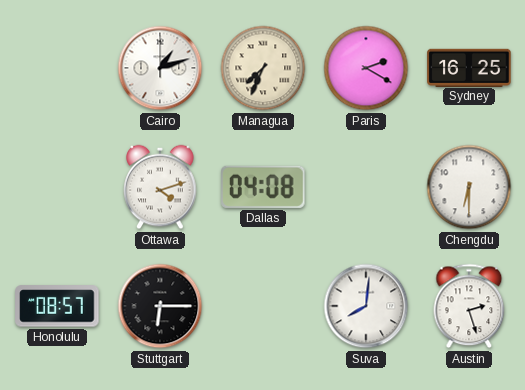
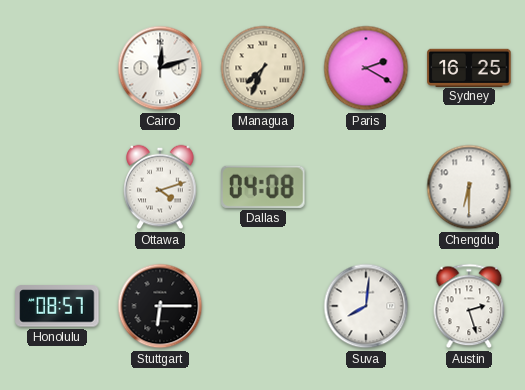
Cairo: 1:12 -> 12:12 (160, 68)
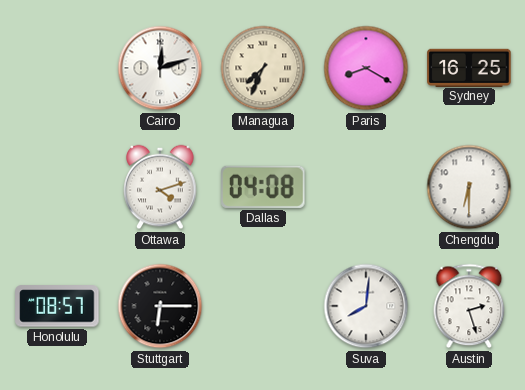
Paris: 2:20 -> 8:20 (366, 68)
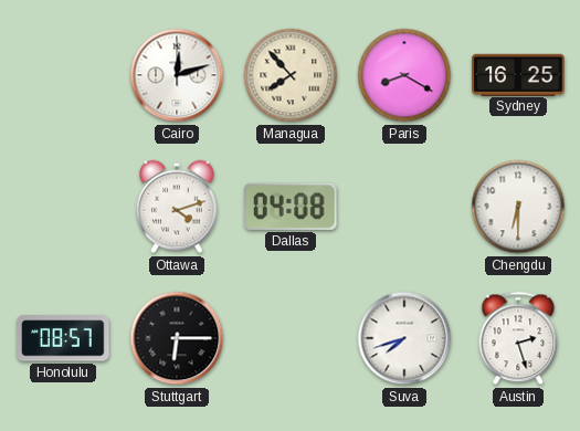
Managua: 7:34 -> 7:53 (291, 75)
Suva: 8:01 -> 7:42 (404, 338)
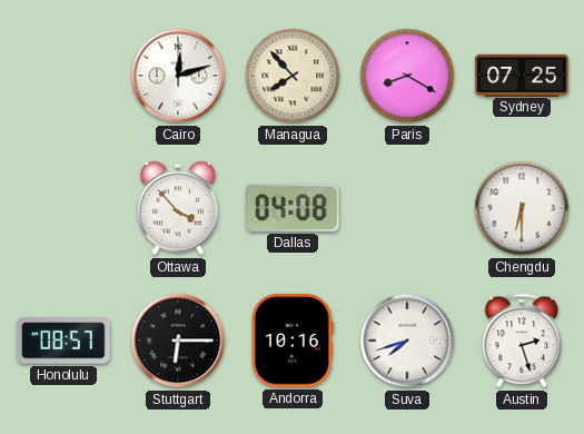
Sydney: 16:25 -> 07:25 (522, 75)
Ottawa: 4:12 -> 3:53 (178, 208)
Andorra: none -> 10:16 (293, 341)
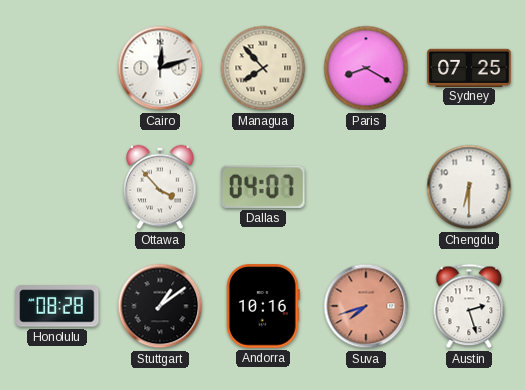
Dallas: 04:08 -> 04:07 (263, 187)
Honolulu: 08:57 -> 08:28 (57, 306)
Stuttgart: 6:15 -> 1:09 (160, 306)
Suva dial: white -> salmon (366, 306)
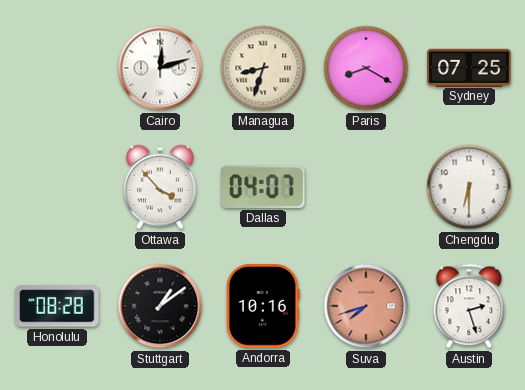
Managua: 7:53 -> 8:33 (263, 68)
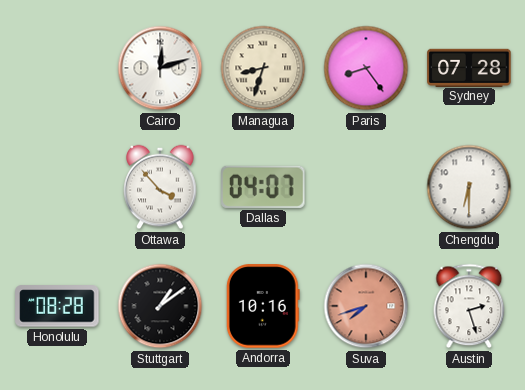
Paris: 8:20 -> 8:24 (366, 68)
Sydney: 07:25 -> 07:28 (469, 67)
